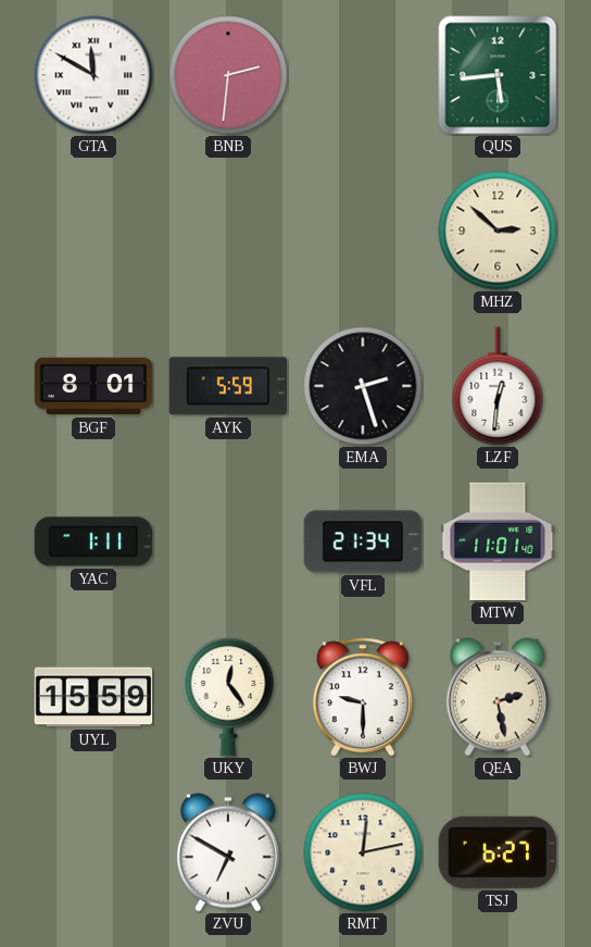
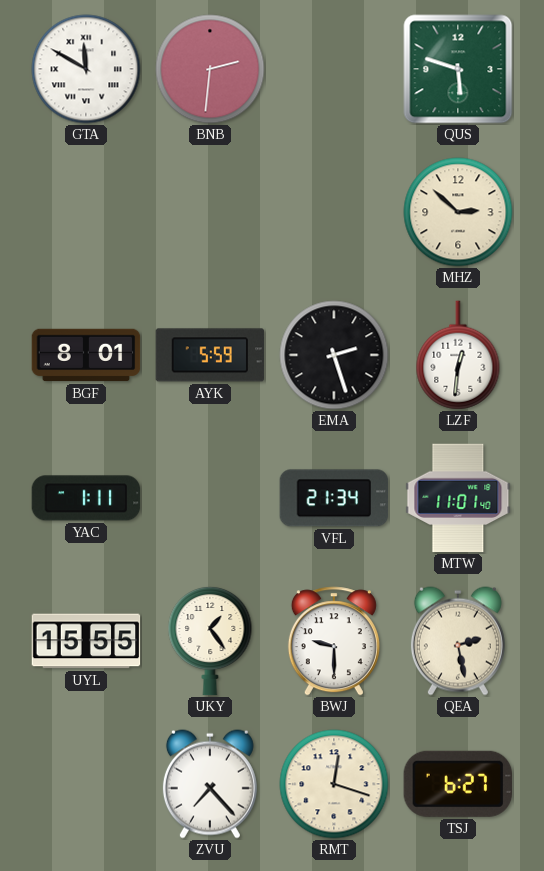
QUS: 5:44 -> 5:48 (458, 69)
UYL: 15:59 -> 15:55 (86, 641)
UKY: 12:24 -> 1:24 (210, 641)
ZVU: 6:50 -> 7:23 (210, 784)
RMT: 12:13 -> 12:18 (334, 784)
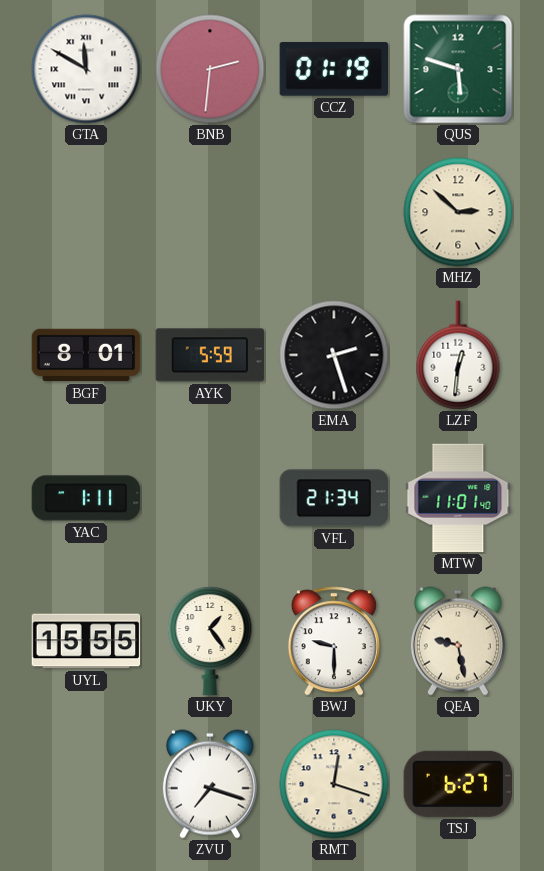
CCZ: none -> 01:19 (334, 70)
QEA: 2:28 -> 9:28 (458, 641)
ZVU: 7:23 -> 7:18 (210, 784)
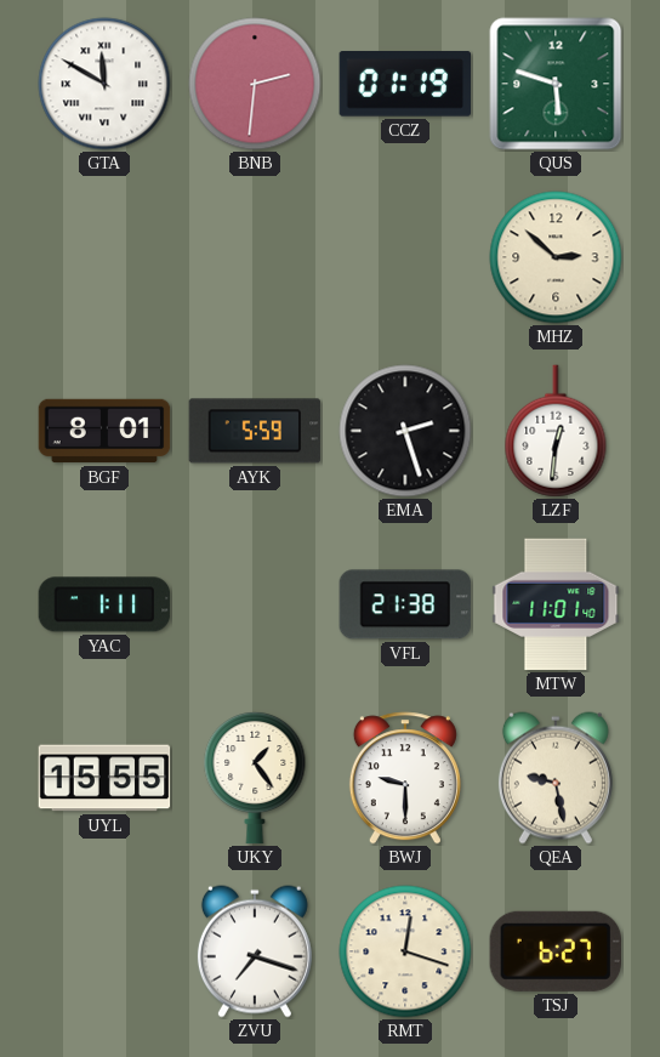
VFL: 21:34 -> 21:38 (405, 604)
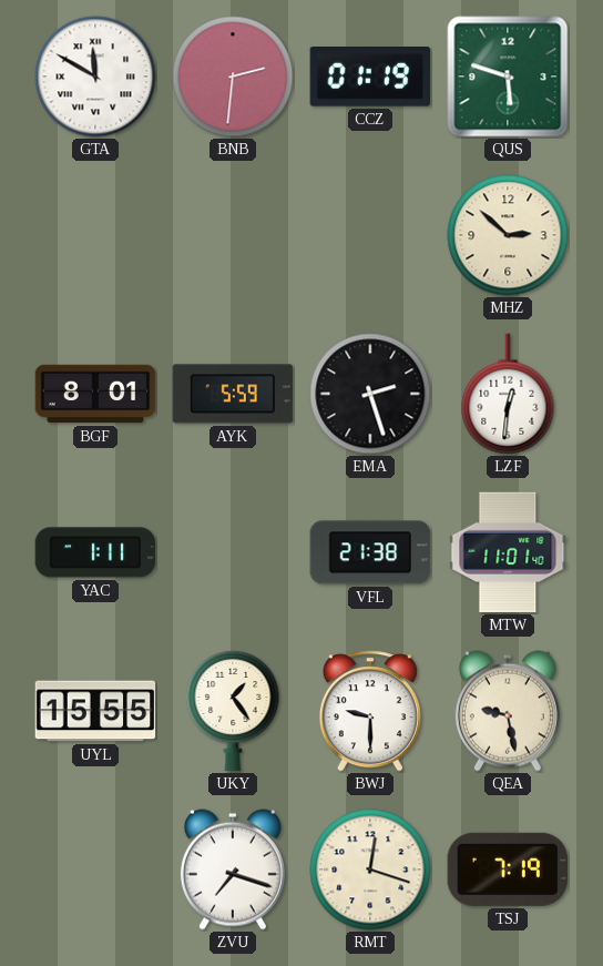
TSJ: 6:27 -> 7:19 (507, 870)
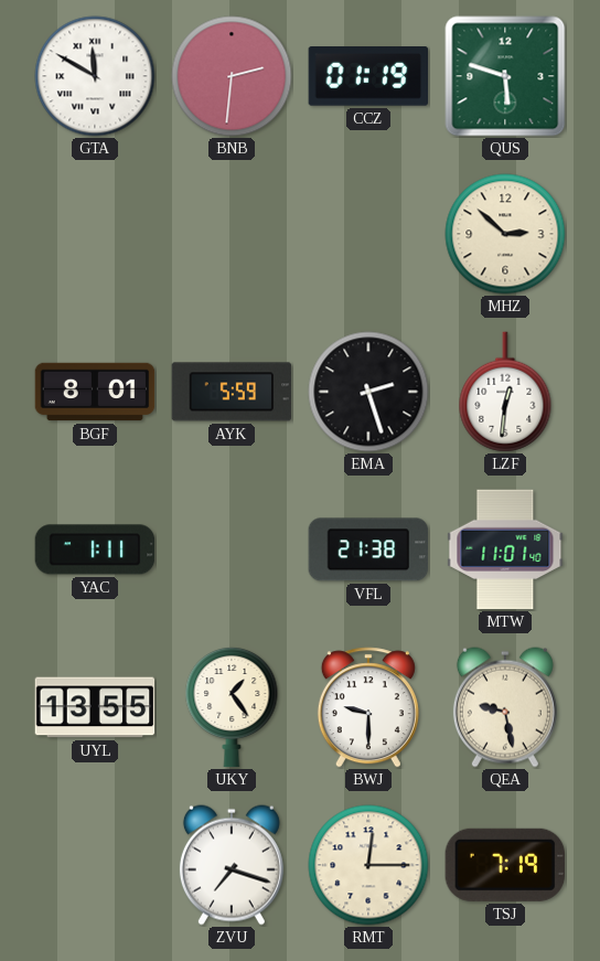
UYL: 15:55 -> 13:55 (95, 707)
RMT: 12:18 -> 12:15 (368, 865)
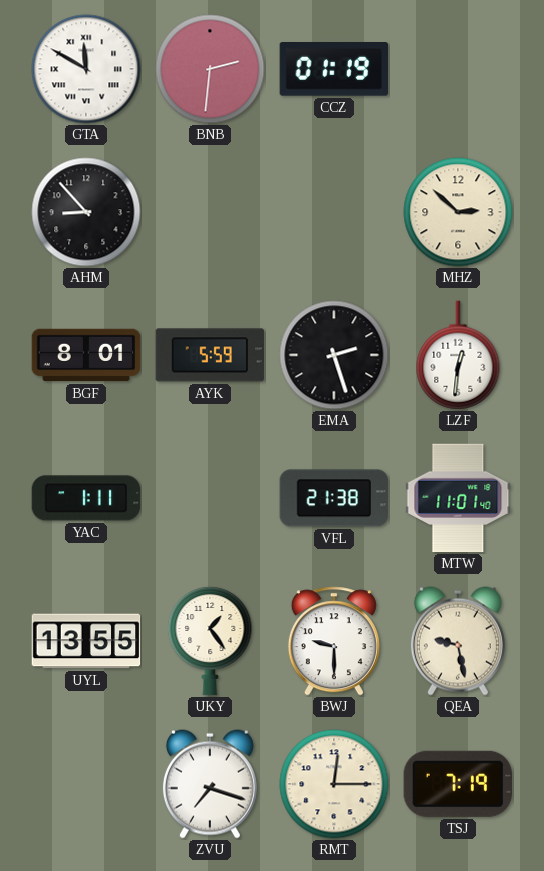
QUS: 5:48 -> none (505, 76)
AHM: none -> 8:53 (86, 212)
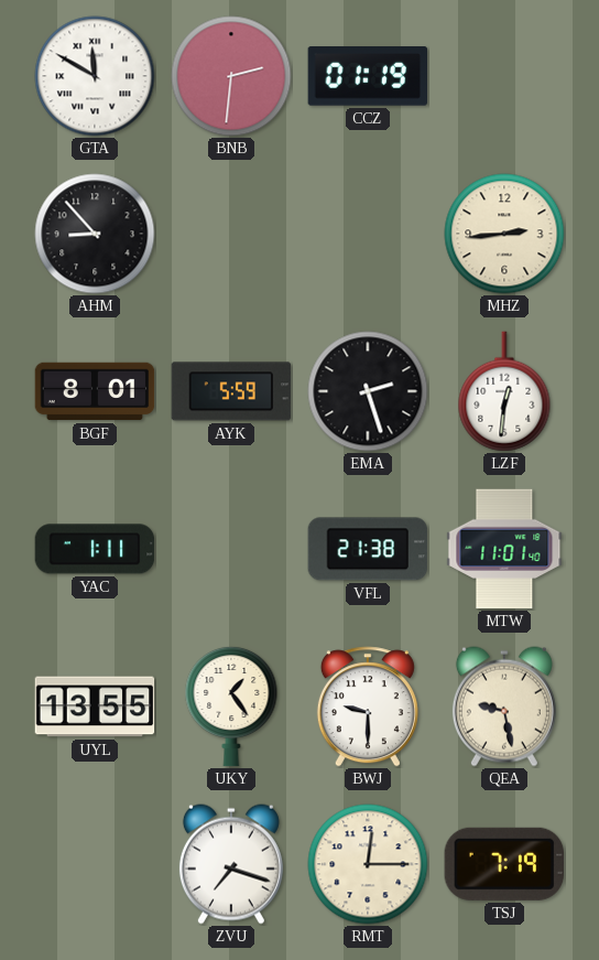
MHZ: 2:52 -> 2:44 (504, 234)
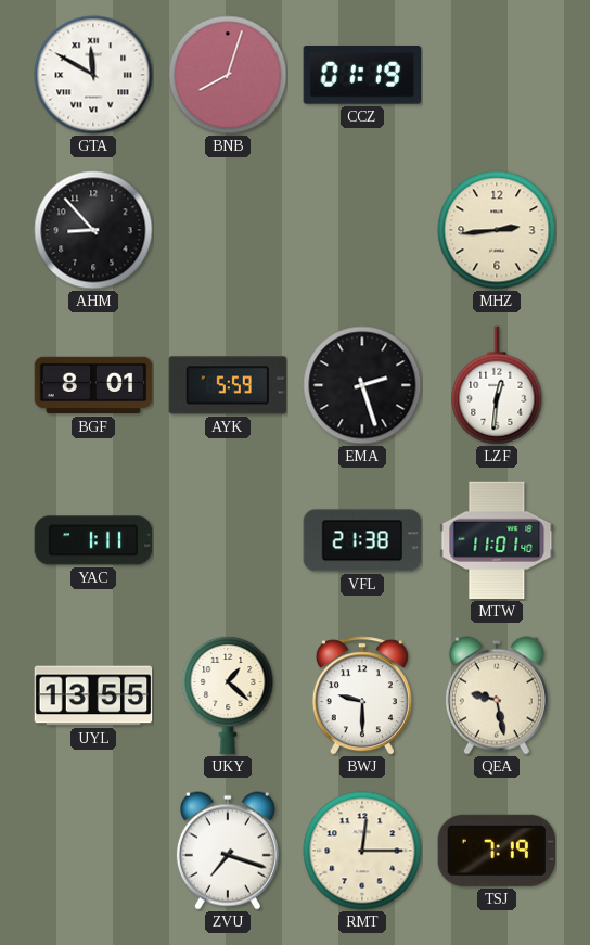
BNB: 2:31 -> 8:03 (228, 75)
UKY: 1:24 -> 1:22 (228, 695)
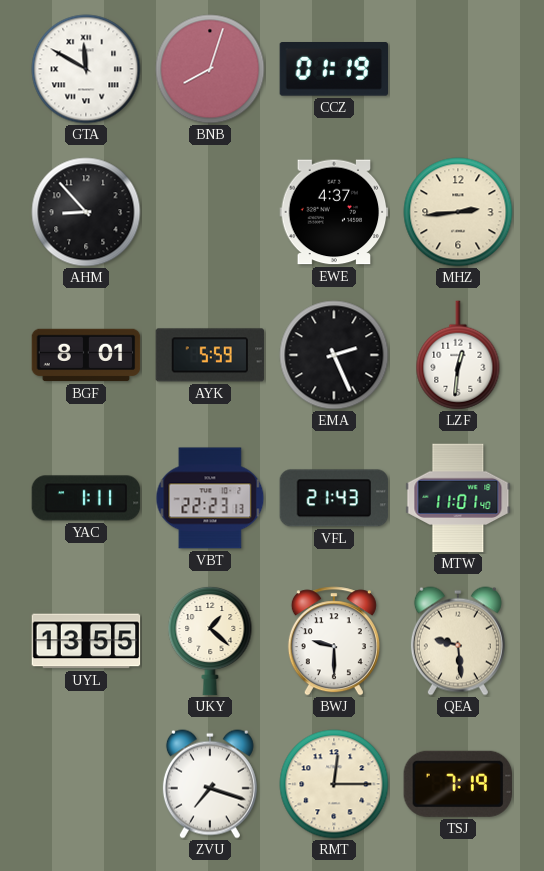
EWE: none -> 4:37 (334, 212)
EMA: 2:27 -> 2:26 (334, 355)
VBT: none -> 22:23 (210, 498)
VFL: 21:38 -> 21:43 (334, 498)
QEA: 9:28 -> 9:29 (458, 641)
